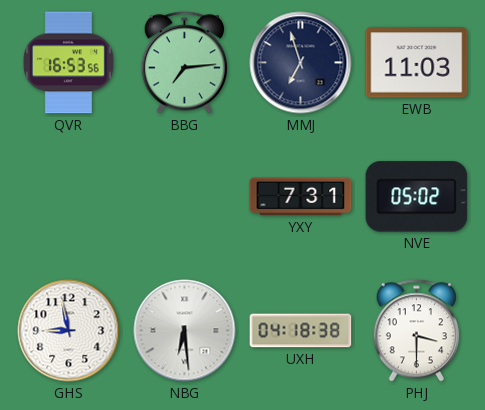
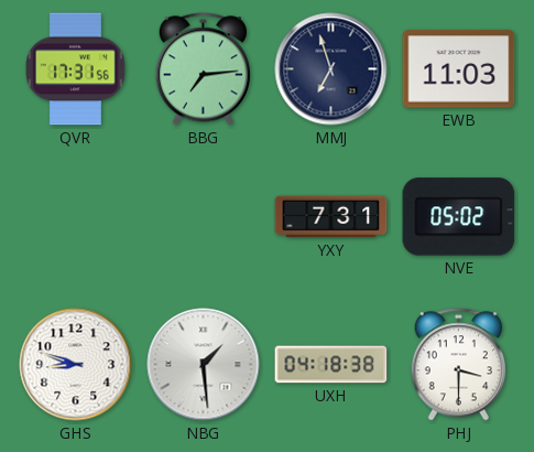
QVR: 16:53 -> 17:31 (76, 69)
GHS: 8:58 -> 8:48 (76, 365)
NBG: 6:29 -> 1:29 (204, 365)
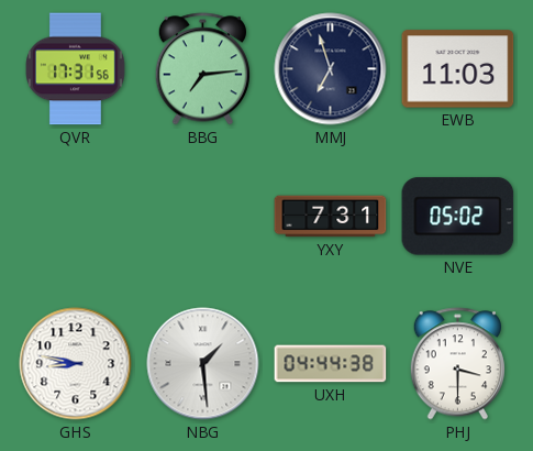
GHS: 8:48 -> 8:47 (76, 364)
UXH: 04:18 -> 04:44 (331, 364)
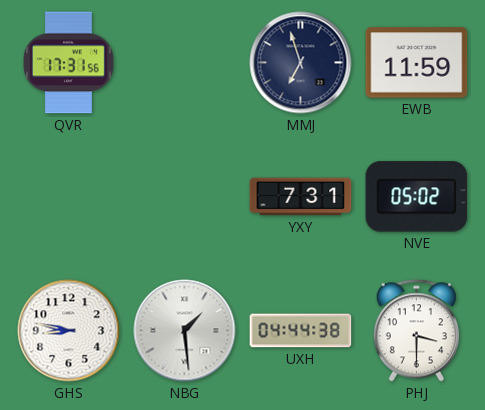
BBG: 7:14 -> none (202, 69)
EWB: 11:03 -> 11:59 (417, 63)
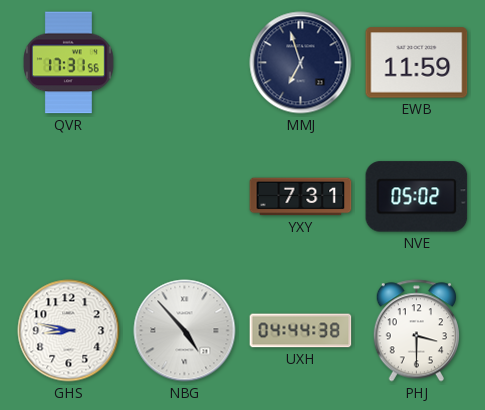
NBG: 1:29 -> 4:53 (185, 331)
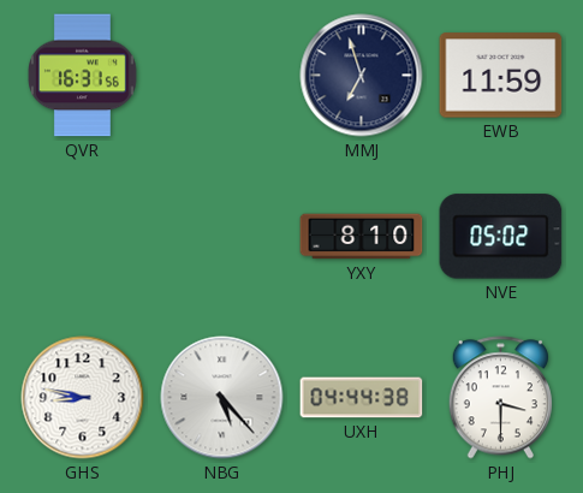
QVR: 17:31 -> 16:31 (83, 76)
YXY: 7:31 -> 8:10 (362, 237)
NBG: 4:53 -> 5:23 (222, 398)
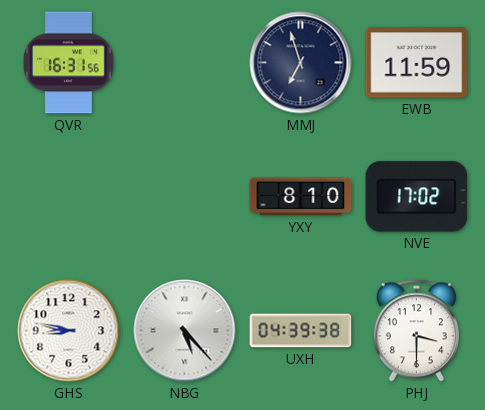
NVE: 05:02 -> 17:02 (417, 197)
UXH: 04:44 -> 04:39 (301, 331)
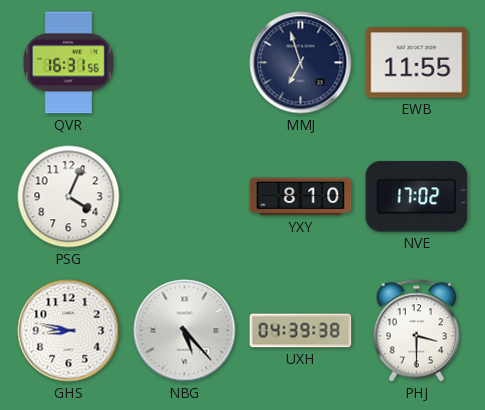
EWB: 11:59 -> 11:55 (417, 63)
PSG: none -> 4:04 (69, 197)
